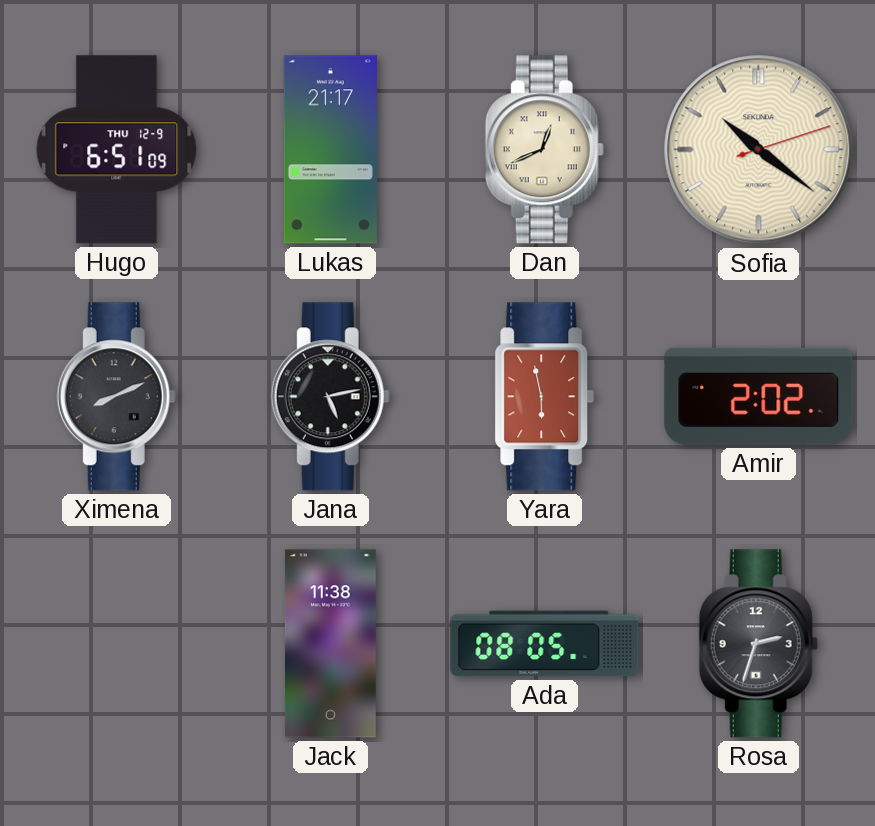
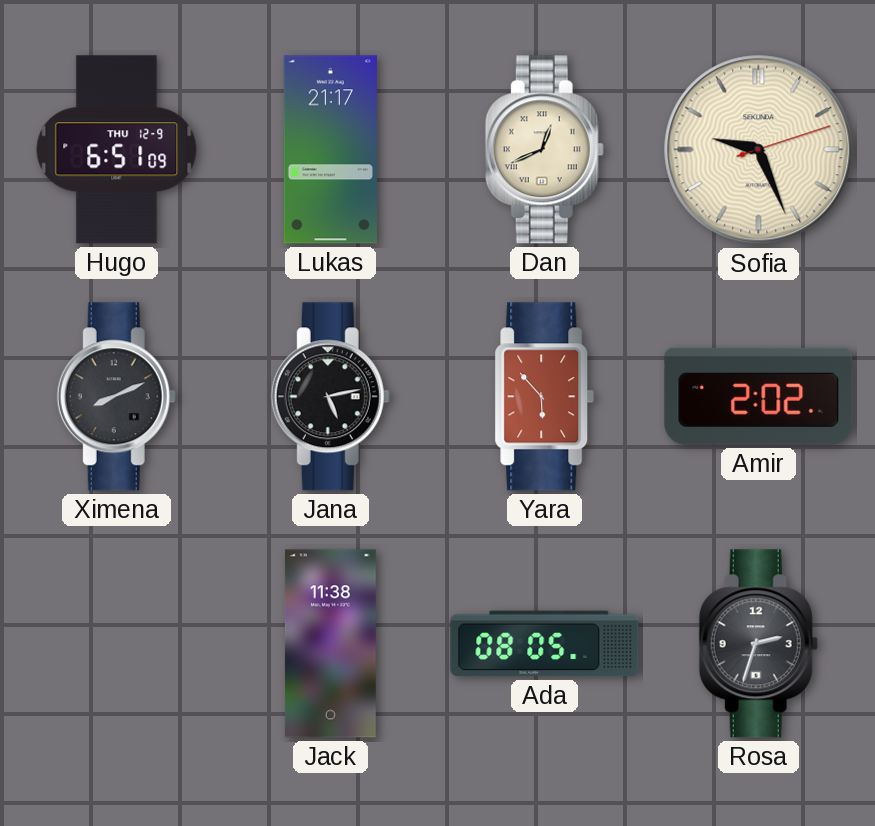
Sofia: 10:21 -> 9:26 (759, 150)
Yara: 5:58 -> 5:53 (545, 397)
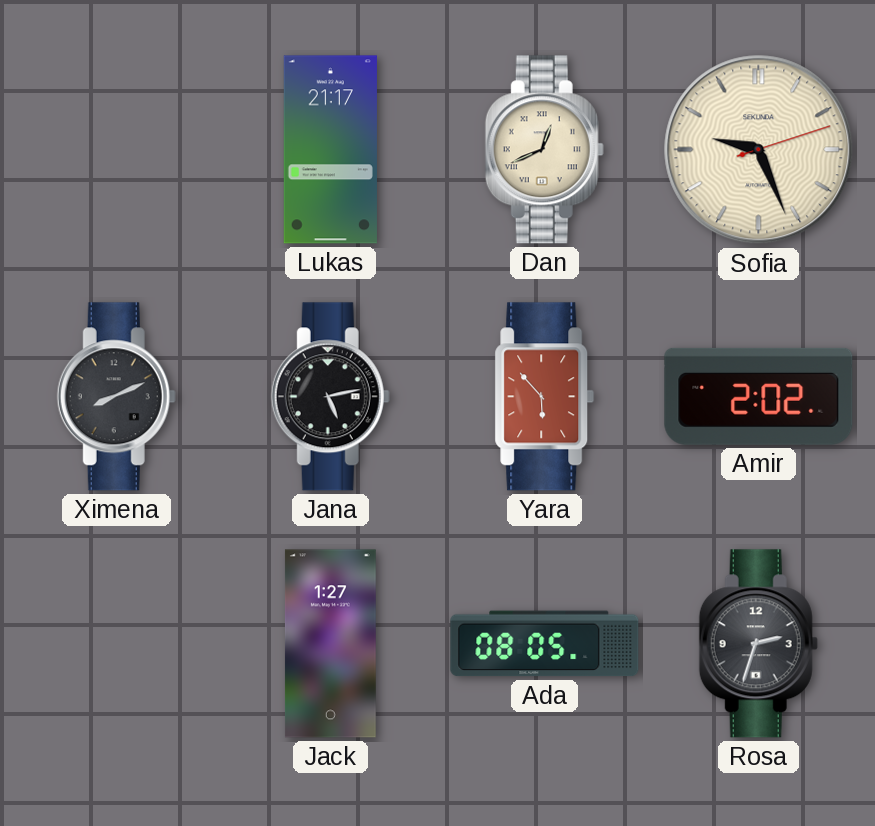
Hugo: 6:51 -> none (117, 150)
Jack: 11:38 -> 1:27 (330, 644)
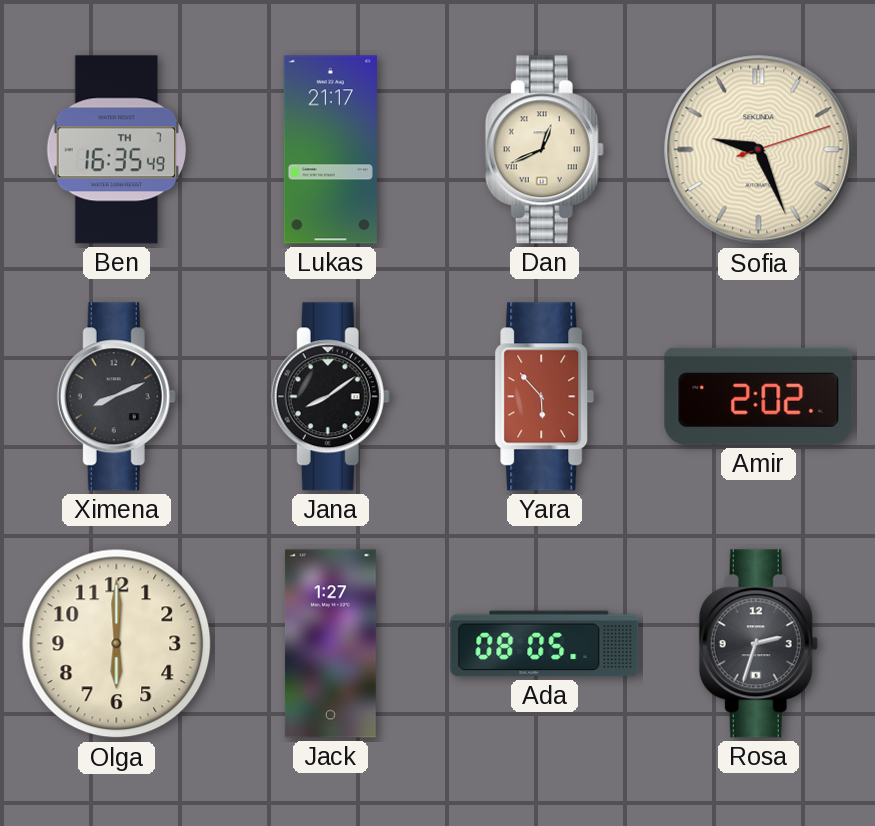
Ben: none -> 16:35 (117, 150)
Jana: 5:13 -> 8:09 (330, 397)
Olga: none -> 6:00 (117, 644)
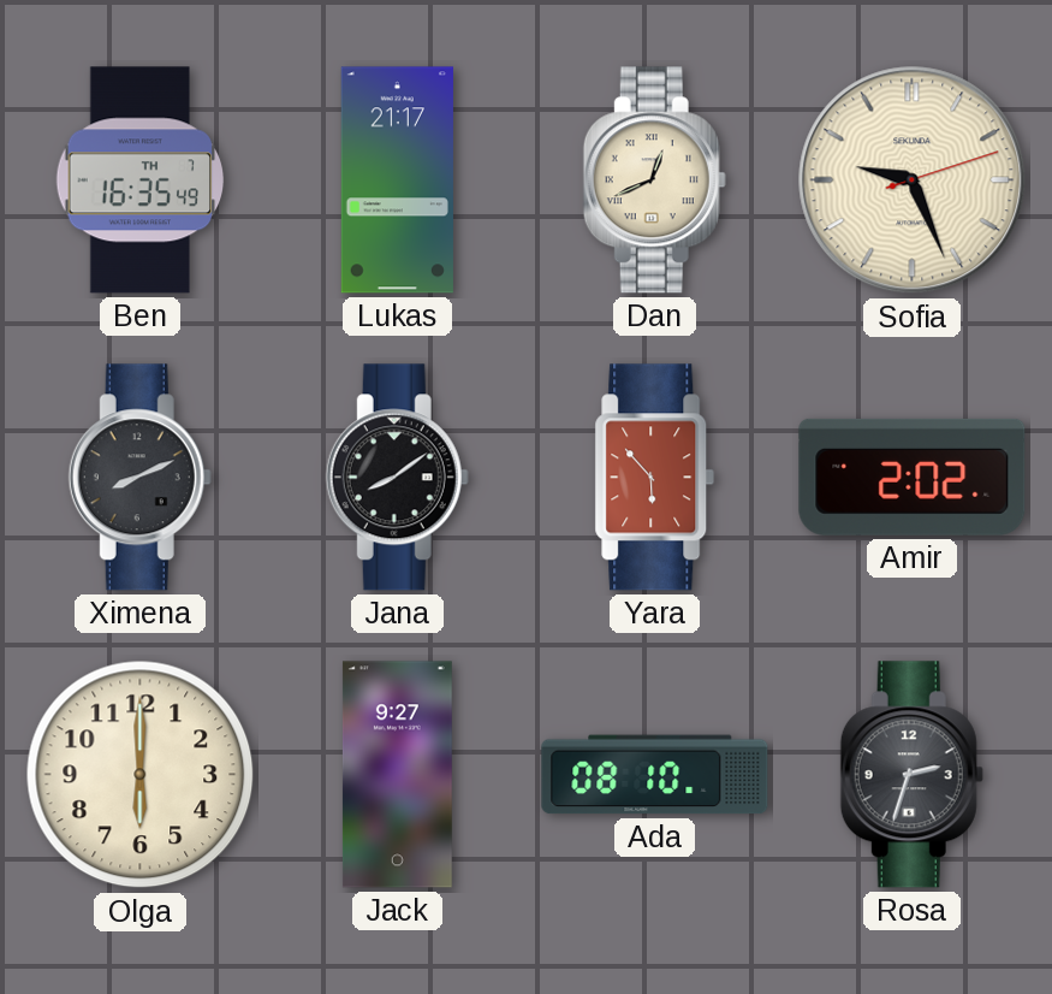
Jack: 1:27 -> 9:27 (397, 775)
Ada: 08:05 -> 08:10 (655, 775)
